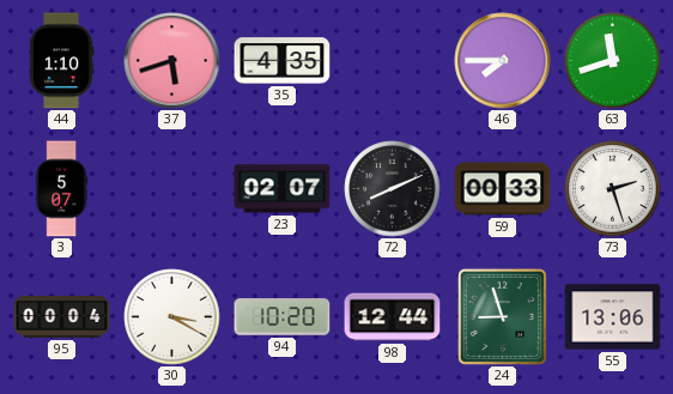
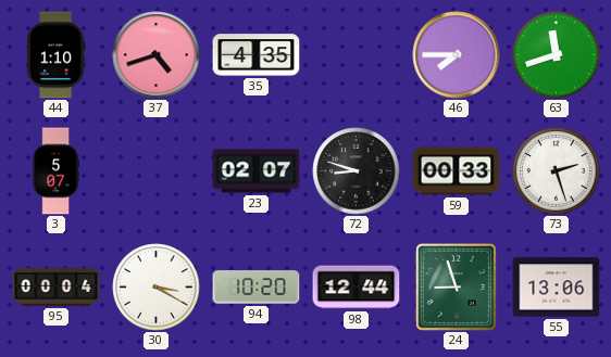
37: 5:42 -> 4:42 (157, 55)
72: 8:11 -> 8:48 (357, 171)
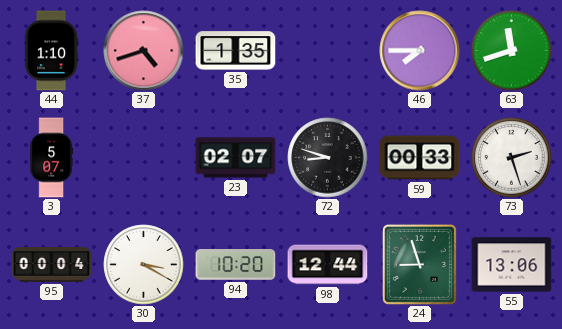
35: 4:35 -> 1:35 (236, 51)
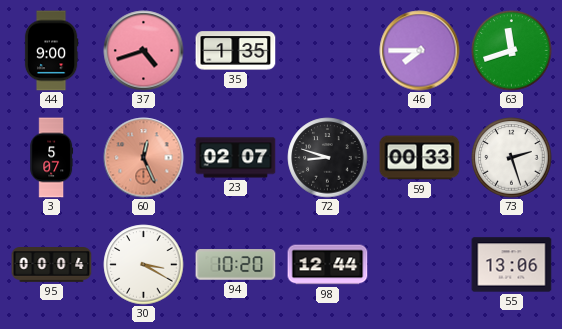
44: 1:10 -> 9:00 (51, 51)
60: none -> 12:26 (144, 158)
24: 8:57 -> none (419, 264)
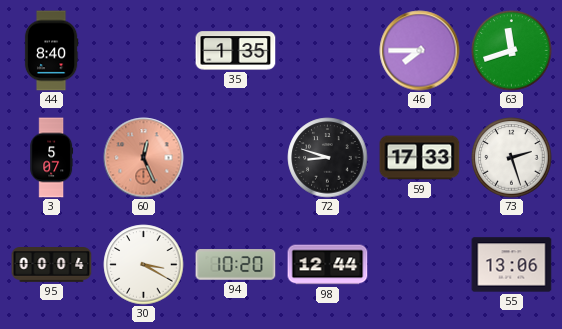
44: 9:00 -> 8:40 (51, 51)
37: 4:42 -> none (144, 51)
23: 02:07 -> none (236, 158)
59: 00:33 -> 17:33 (420, 158)
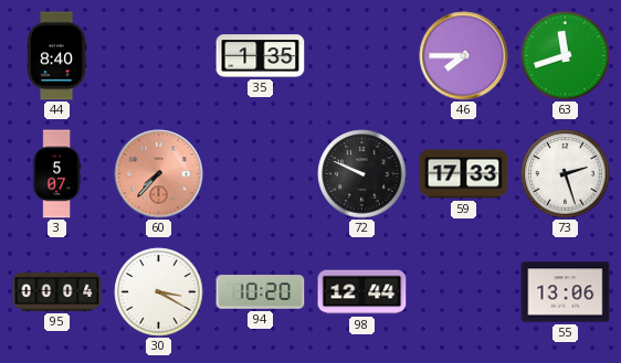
60: 12:26 -> 7:37 (159, 174)
72: 8:48 -> 9:49 (362, 174)
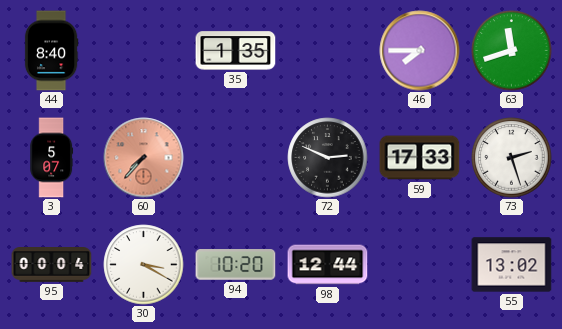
72: 9:49 -> 2:49 (328, 158)
55: 13:06 -> 13:02 (512, 265)
